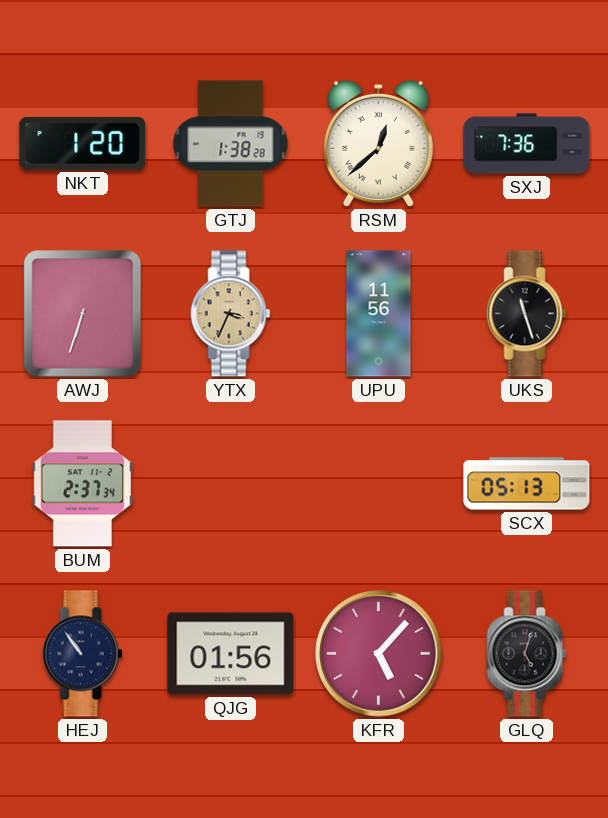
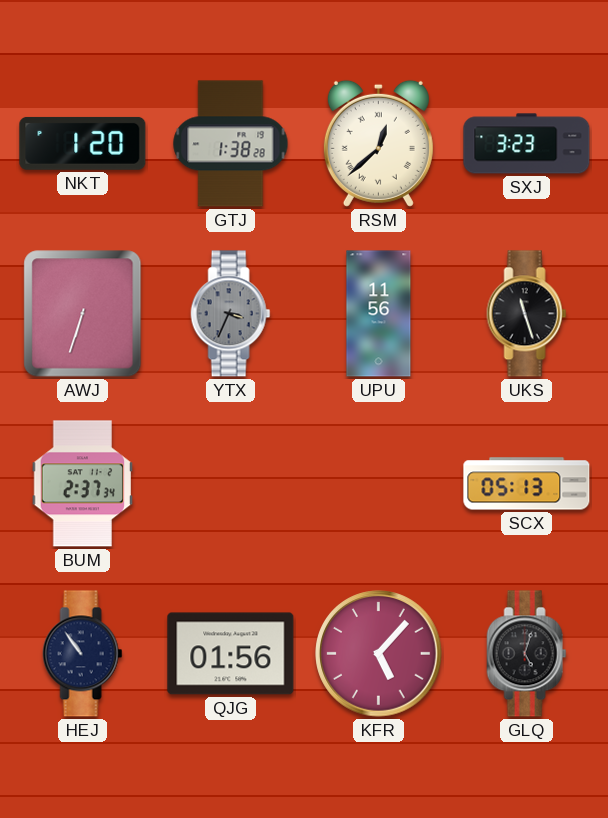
SXJ: 7:36 -> 3:23 (527, 144)
YTX dial: champagne -> grey (231, 314)
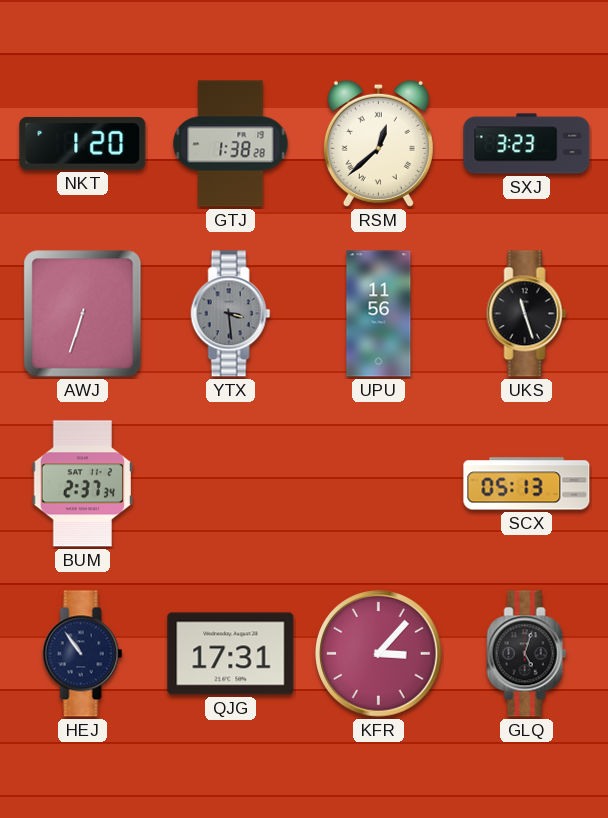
YTX: 3:34 -> 3:29 (231, 314)
QJG: 01:56 -> 17:31 (231, 654)
KFR: 5:07 -> 3:07 (379, 654)
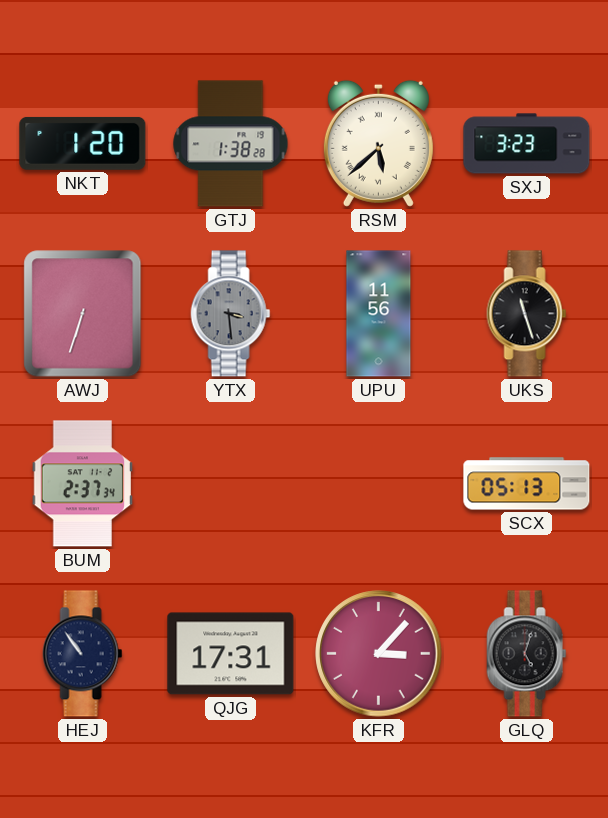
RSM: 12:38 -> 5:38 (378, 143)
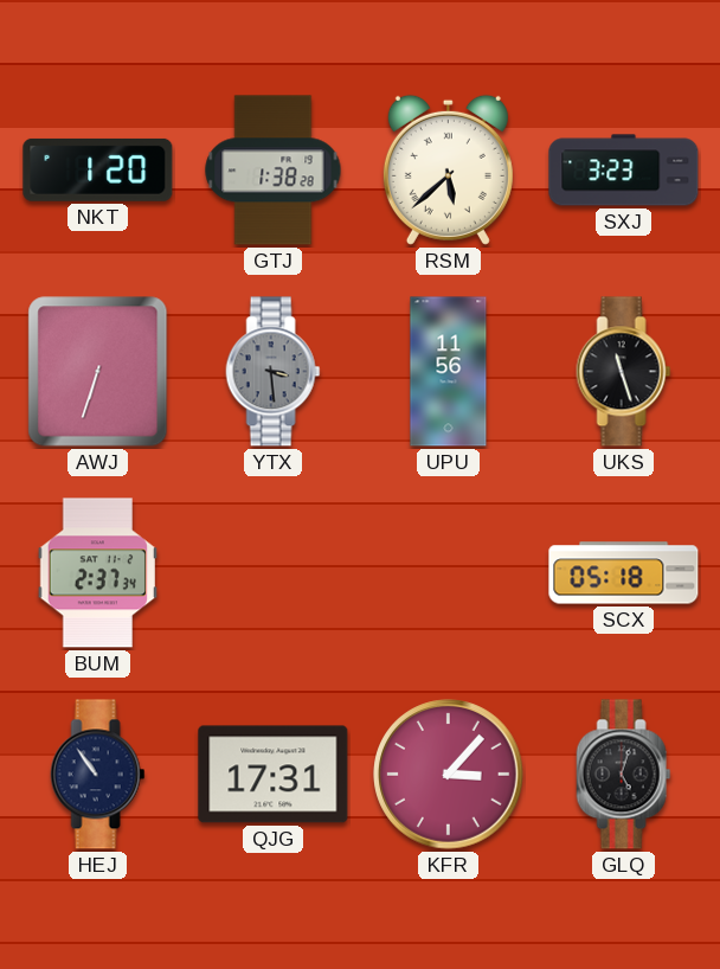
SCX: 05:13 -> 05:18 (624, 573)
